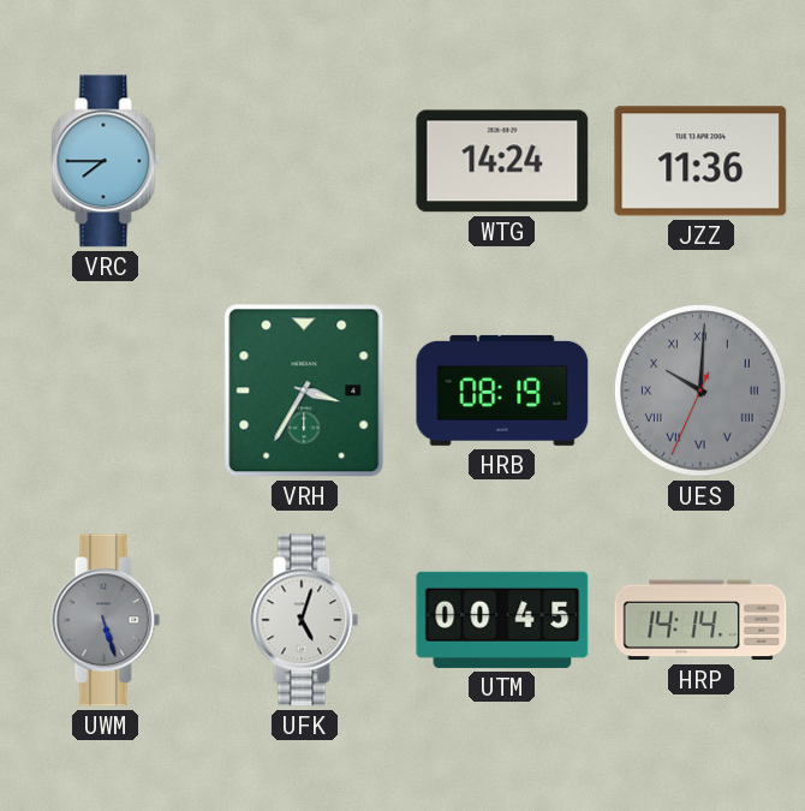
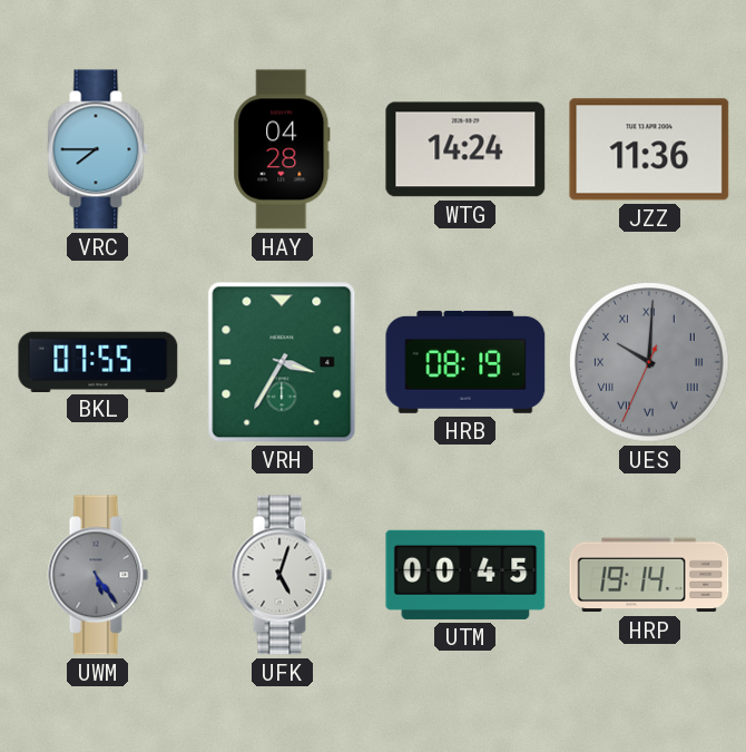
HAY: none -> 04:28 (282, 149)
BKL: none -> 07:55 (98, 361)
UWM: 5:27 -> 5:24 (98, 575)
HRP: 14:14 -> 19:14 (649, 575)
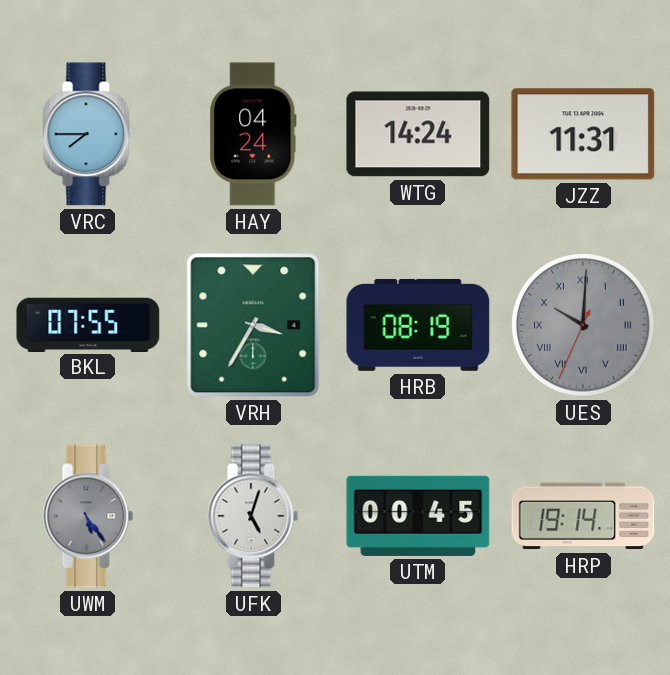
HAY: 04:28 -> 04:24 (253, 134)
JZZ: 11:36 -> 11:31 (583, 134)
